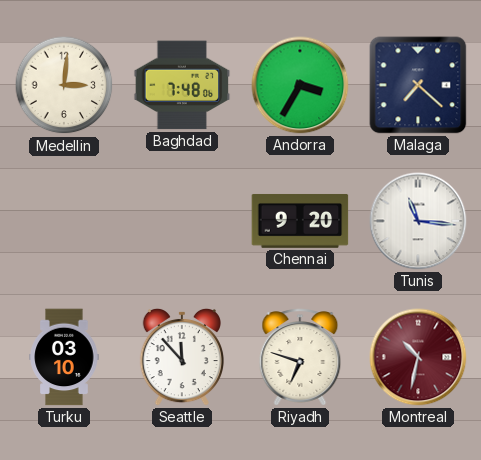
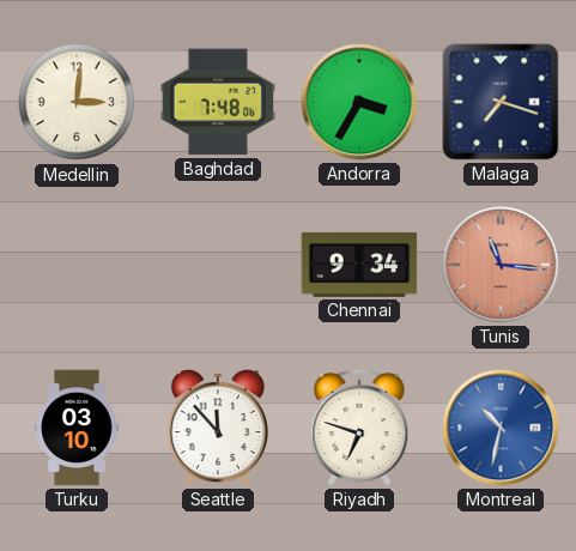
Malaga: 7:22 -> 7:18 (501, 102)
Chennai: 9:20 -> 9:34 (359, 265)
Tunis dial: white -> salmon (501, 265)
Montreal dial: burgundy -> blue (501, 428)
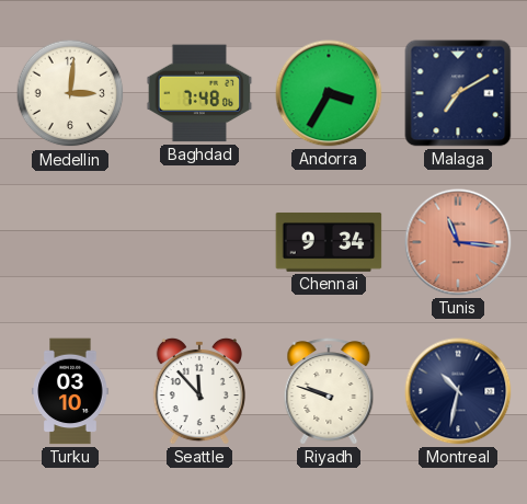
Malaga: 7:18 -> 7:10 (458, 93)
Riyadh: 6:48 -> 9:48 (329, 391)
Montreal dial: blue -> navy (458, 391)
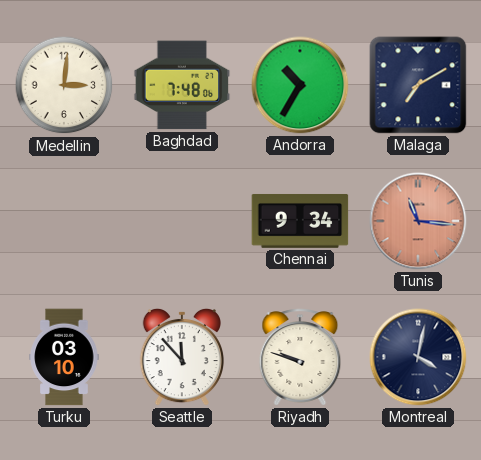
Andorra: 3:35 -> 10:35 (300, 85)
Montreal: 10:32 -> 4:02 (418, 357)
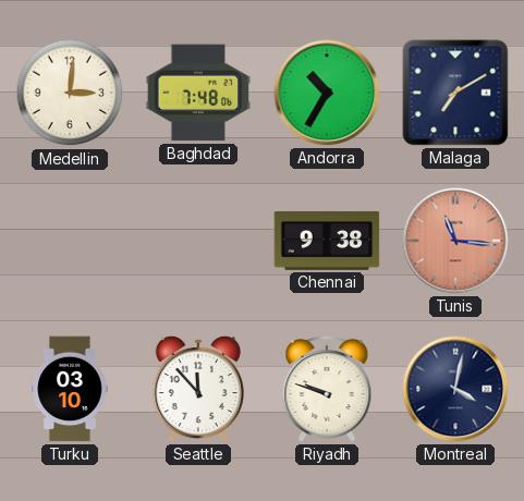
Chennai: 9:34 -> 9:38 (327, 241)
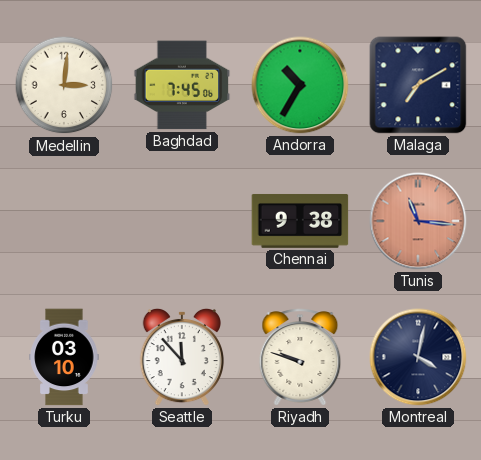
Baghdad: 7:48 -> 7:45 (182, 85)
